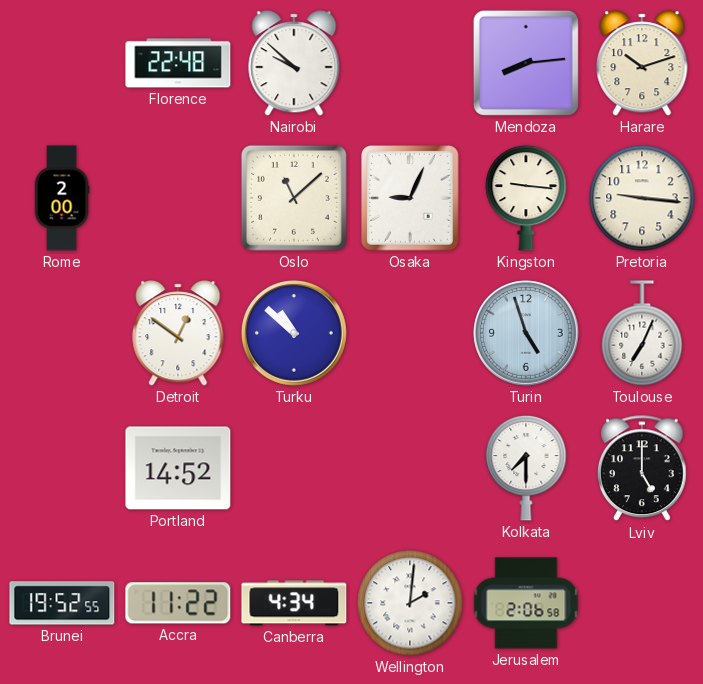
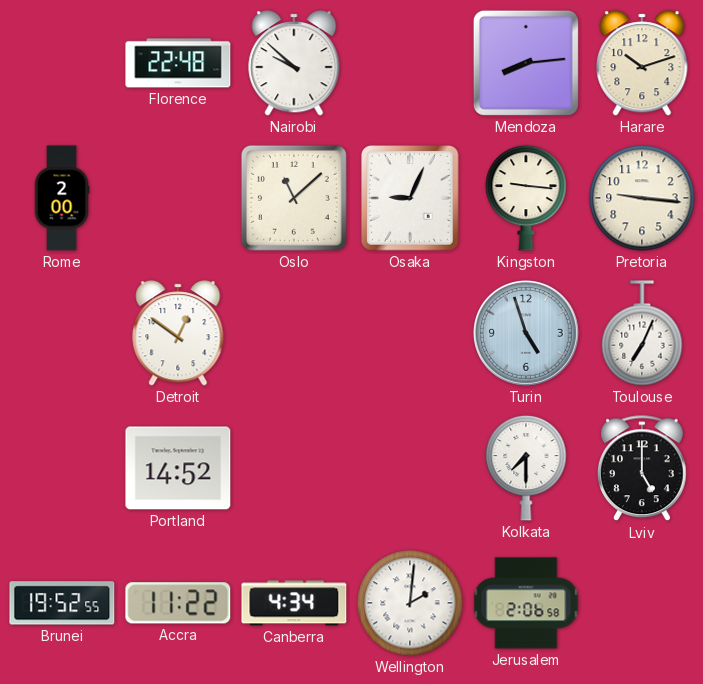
Turku: 10:52 -> none (295, 334)
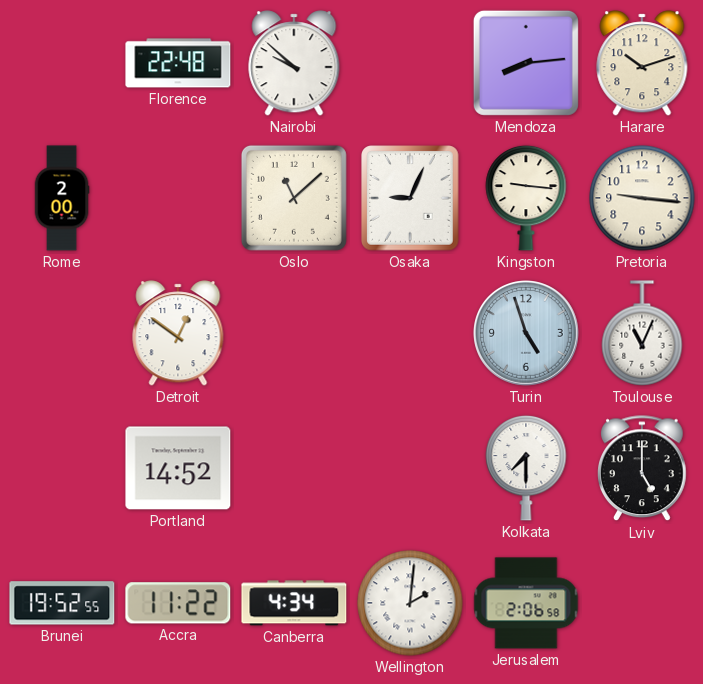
Toulouse: 7:04 -> 11:04 (642, 333)
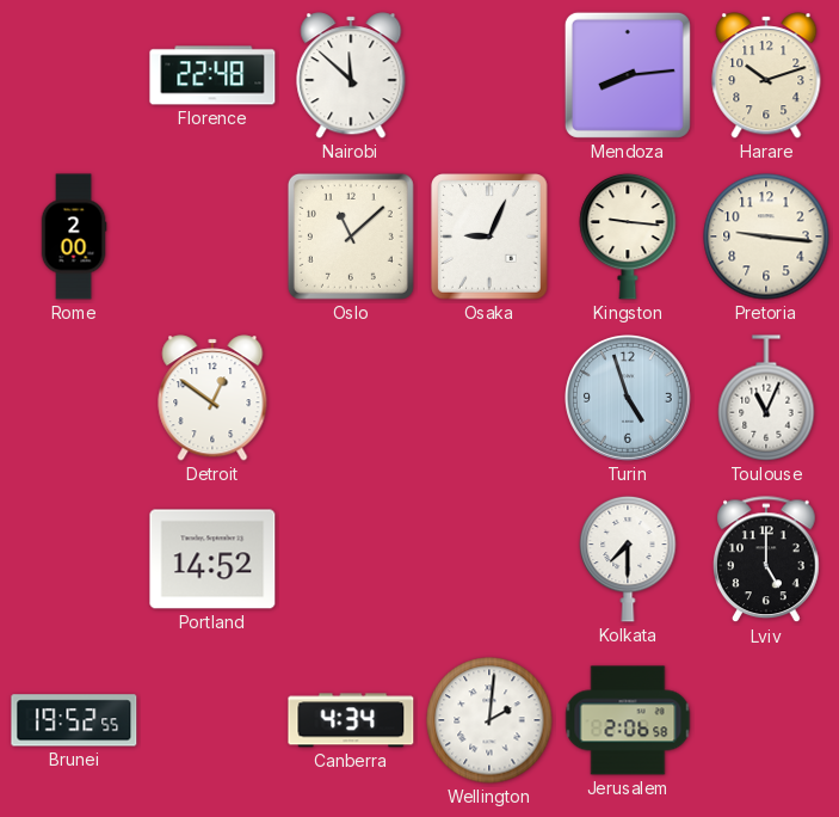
Nairobi: 9:52 -> 11:52 (351, 75)
Accra: 11:22 -> none (178, 603)
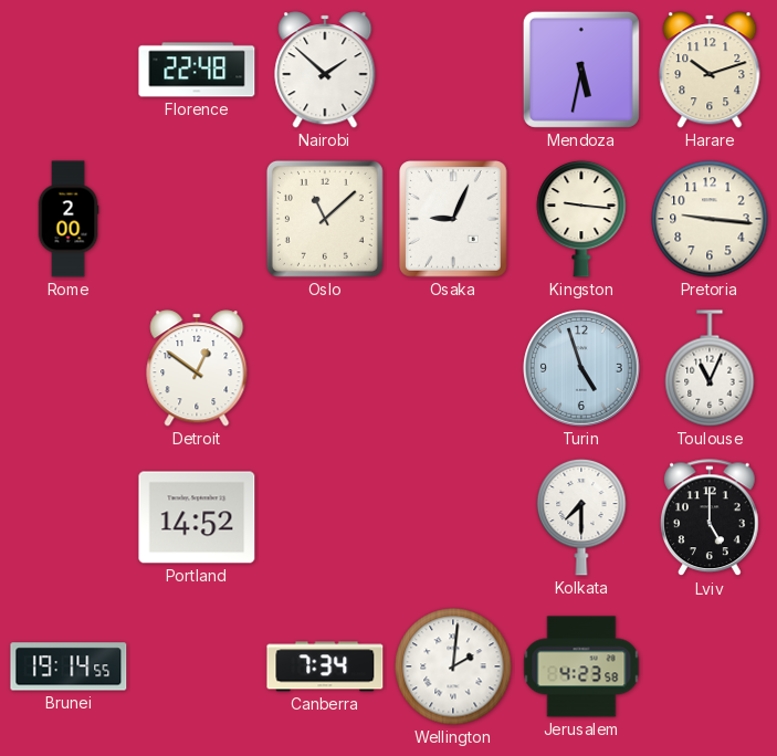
Nairobi: 11:52 -> 1:52 (325, 70)
Mendoza: 8:14 -> 5:32 (581, 70)
Brunei: 19:52 -> 19:14 (69, 666)
Canberra: 4:34 -> 7:34 (325, 666)
Jerusalem: 2:06 -> 4:23 (581, 666)
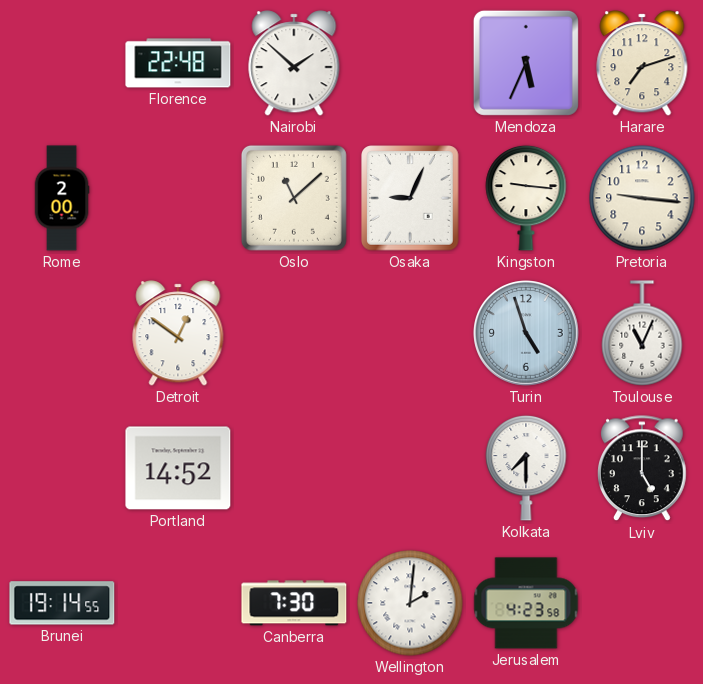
Mendoza: 5:32 -> 5:34 (526, 63)
Harare: 10:12 -> 7:12 (642, 63)
Canberra: 7:34 -> 7:30 (294, 603)
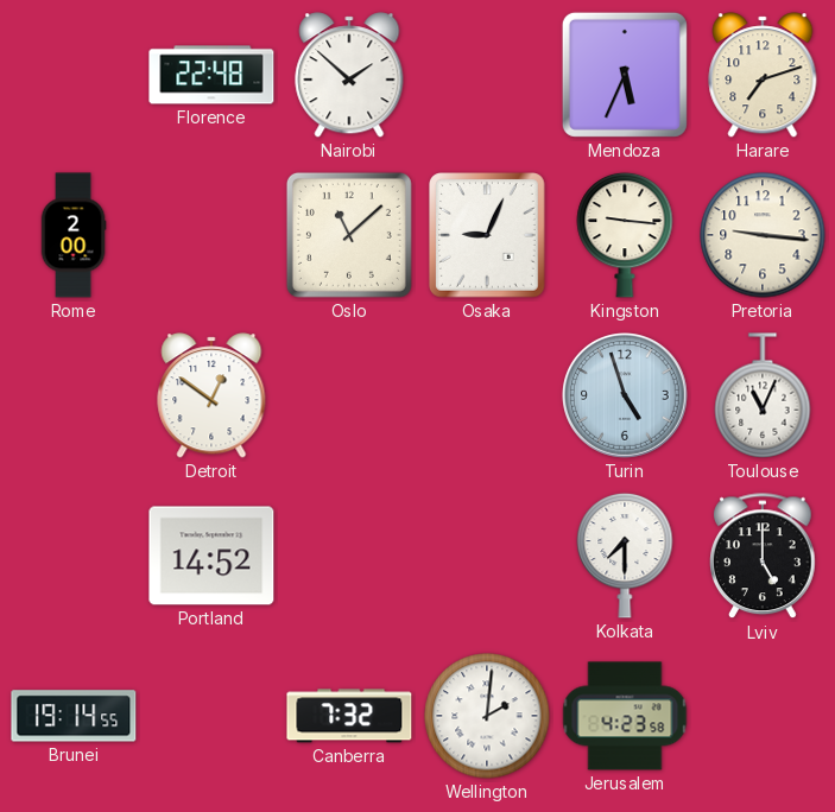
Canberra: 7:30 -> 7:32 (349, 716)
